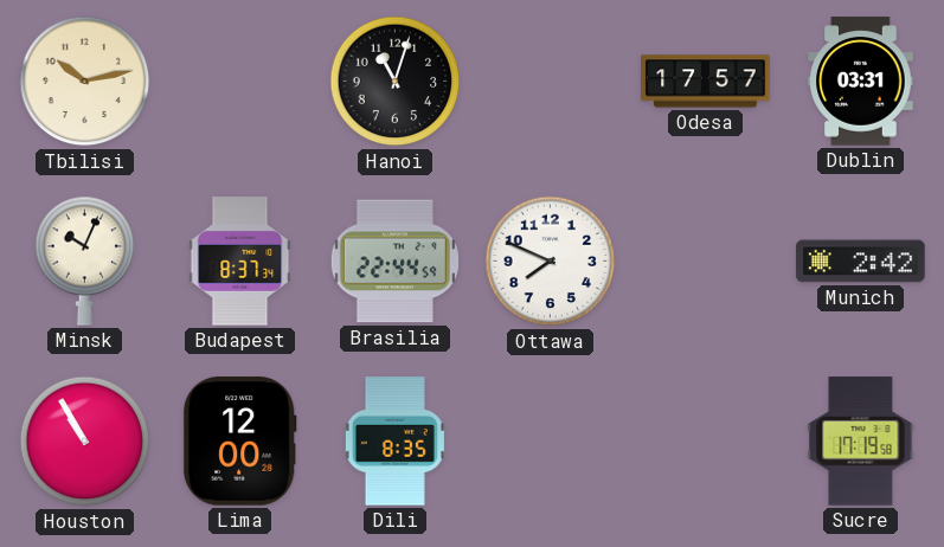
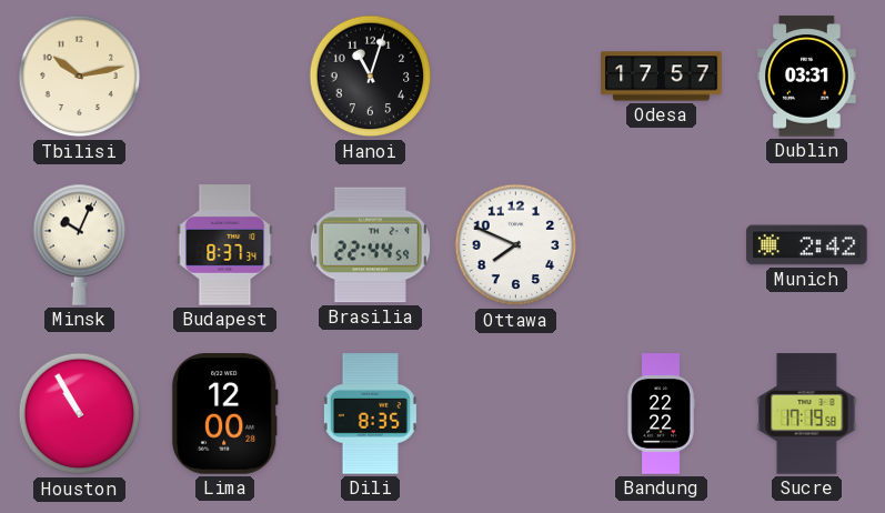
Bandung: none -> 22:22 (661, 414)
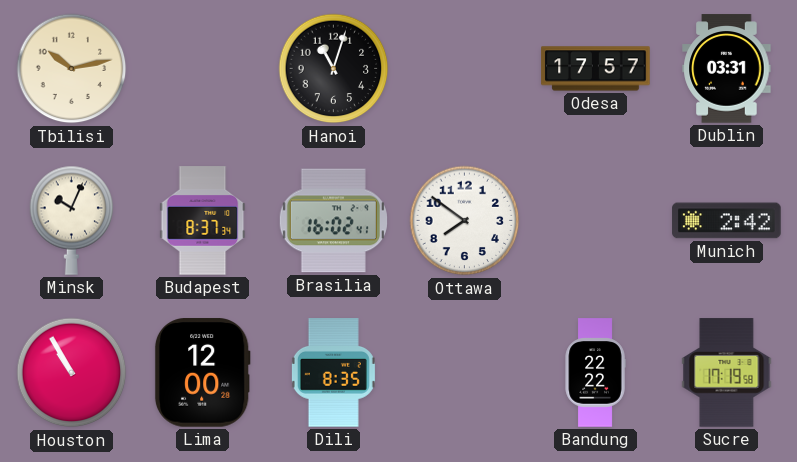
Brasilia: 22:44 -> 16:02 (333, 221)
Ottawa: 7:49 -> 7:51 (465, 221)
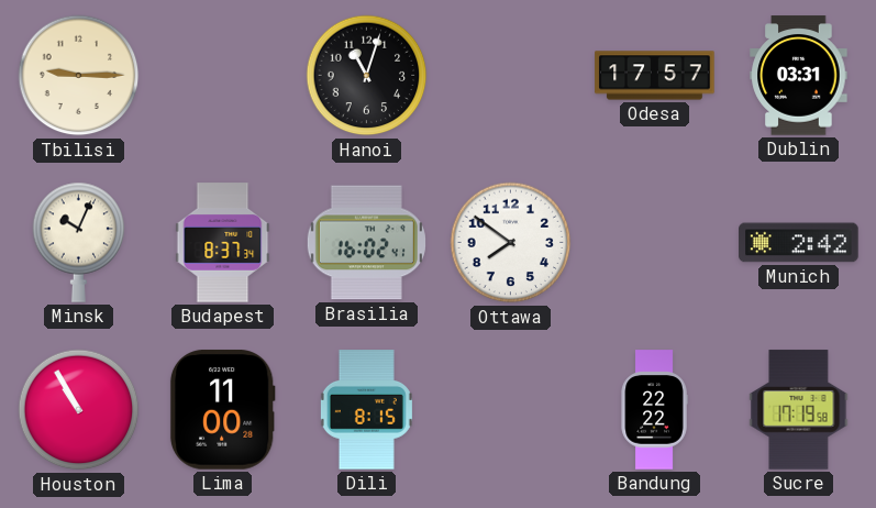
Tbilisi: 10:13 -> 9:15 (79, 76)
Lima: 12:00 -> 11:00 (222, 410)
Dili: 8:35 -> 8:15 (366, 410)
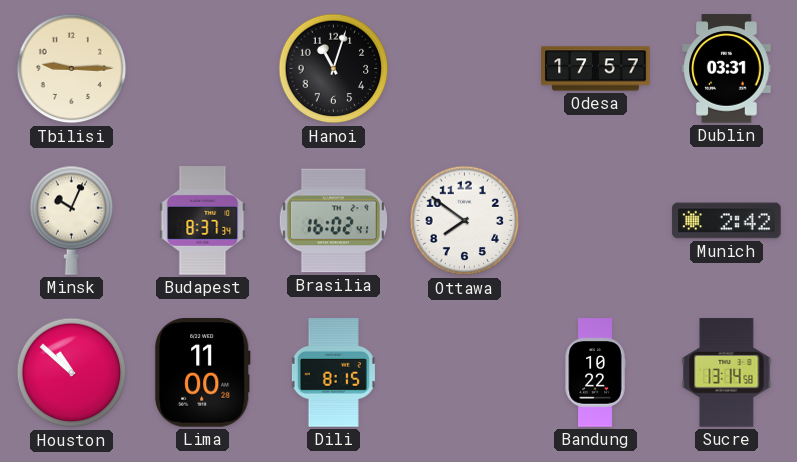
Houston: 10:55 -> 10:52 (72, 373)
Bandung: 22:22 -> 10:22 (595, 373)
Sucre: 17:19 -> 13:14 (727, 373)
